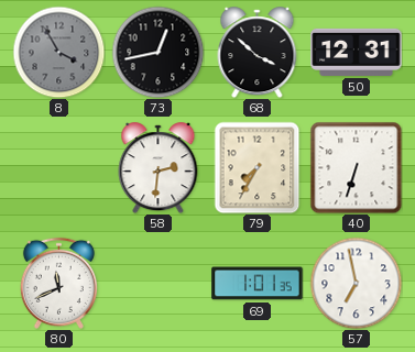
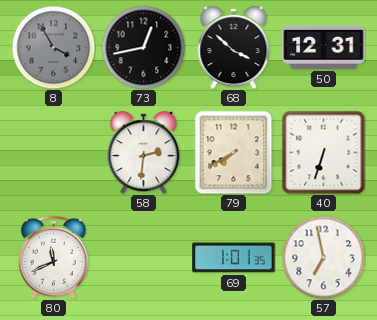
79: 7:35 -> 7:40 (234, 152)
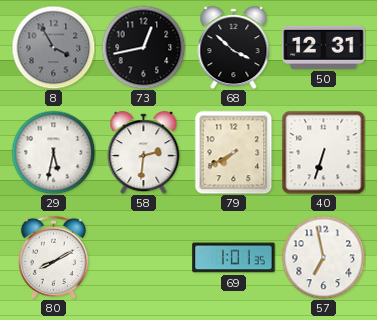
29: none -> 5:32 (53, 152)
80: 11:41 -> 8:10 (53, 257)
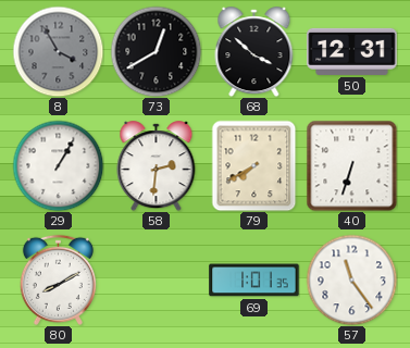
73: 12:43 -> 12:40 (156, 51)
29: 5:32 -> 1:05 (58, 165)
57: 6:58 -> 11:24 (351, 279)
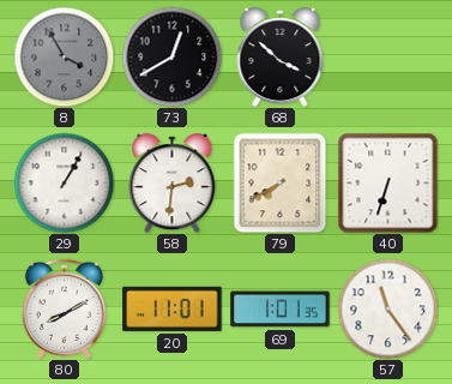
50: 12:31 -> none (352, 51)
20: none -> 11:01 (173, 308)
